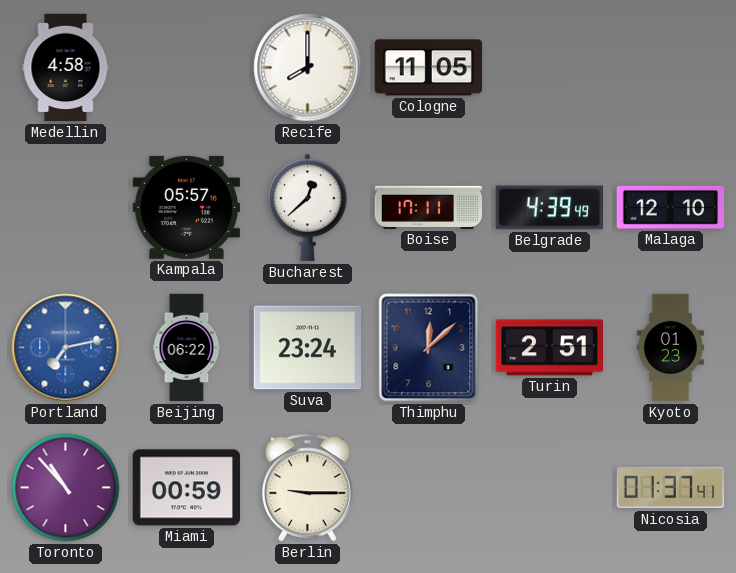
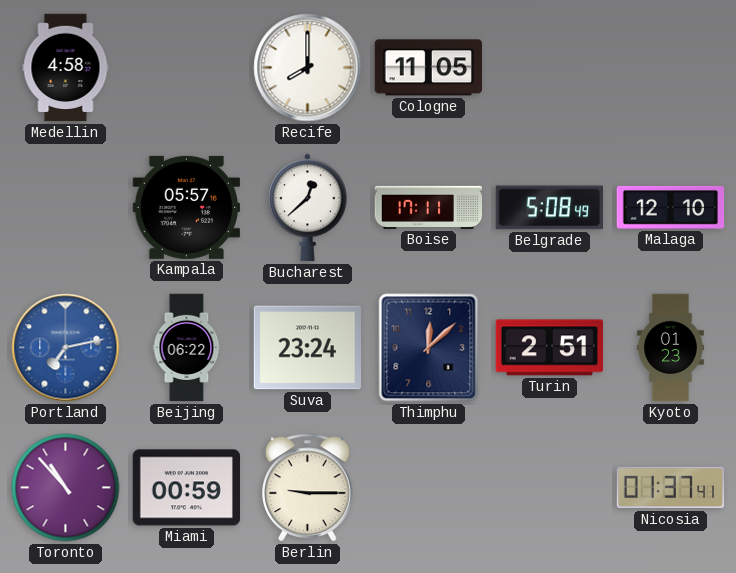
Belgrade: 4:39 -> 5:08 (549, 208)
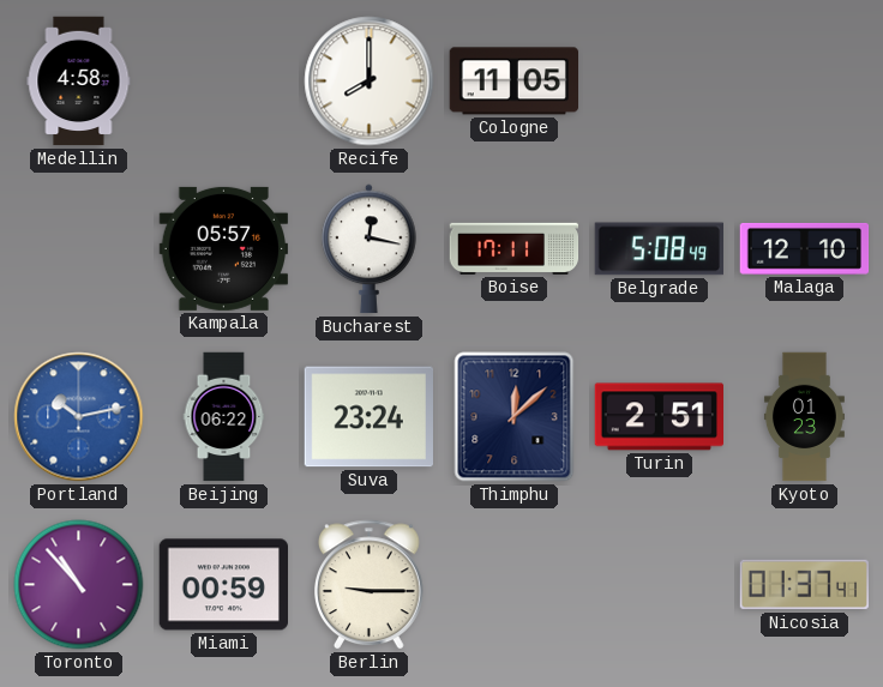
Bucharest: 12:38 -> 12:17 (370, 249)
Portland: 7:13 -> 10:13 (79, 417)
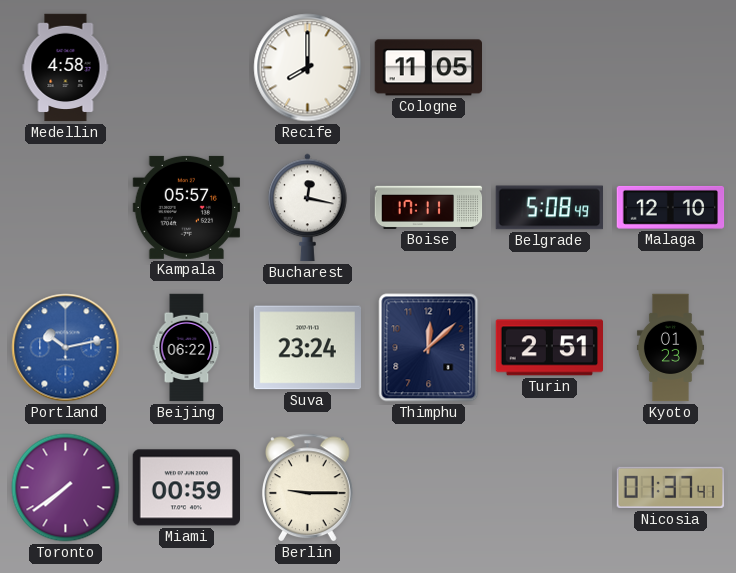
Toronto: 10:53 -> 7:39 (66, 488)
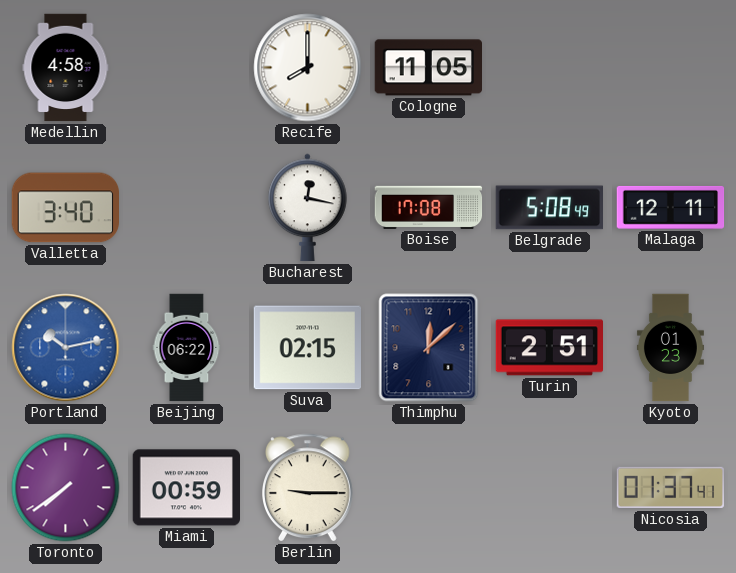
Valletta: none -> 3:40 (66, 208)
Kampala: 05:57 -> none (186, 207)
Boise: 17:11 -> 17:08 (429, 207)
Malaga: 12:10 -> 12:11 (671, 207)
Suva: 23:24 -> 02:15 (307, 348)
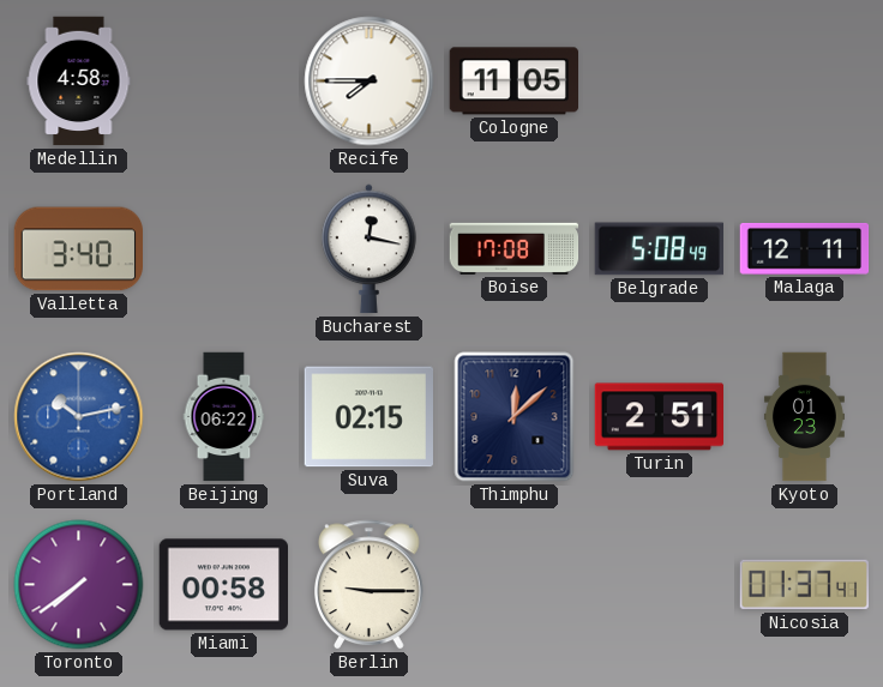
Recife: 8:00 -> 7:45 (370, 82)
Miami: 00:59 -> 00:58 (223, 585)
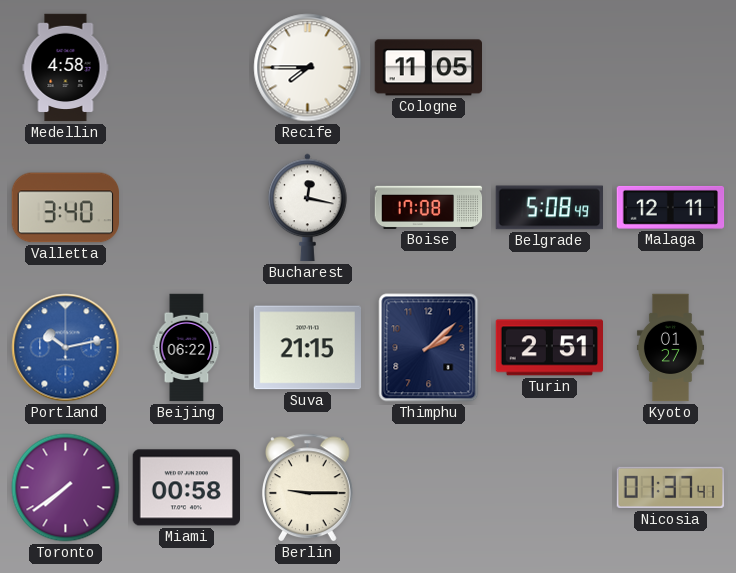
Suva: 02:15 -> 21:15 (307, 348)
Thimphu: 12:08 -> 2:08 (429, 348)
Kyoto: 01:23 -> 01:27 (670, 348)
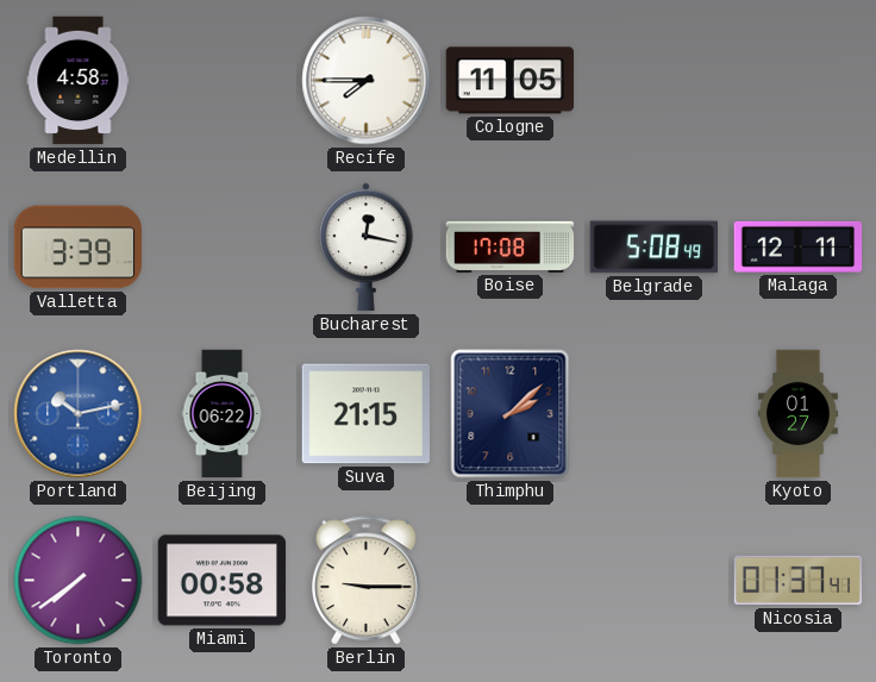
Valletta: 3:40 -> 3:39 (79, 248)
Turin: 2:51 -> none (549, 348)
